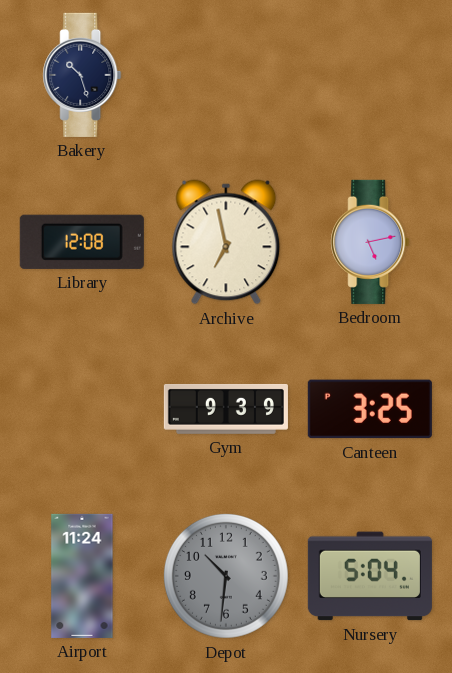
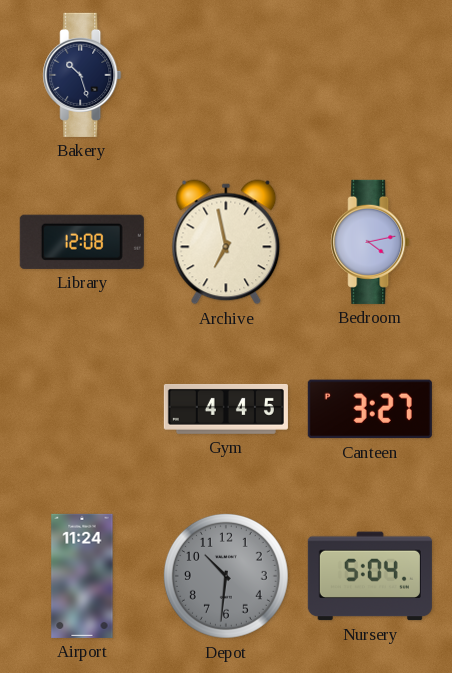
Bedroom: 5:13 -> 4:13 (370, 242)
Gym: 9:39 -> 4:45 (226, 409)
Canteen: 3:25 -> 3:27 (370, 409)
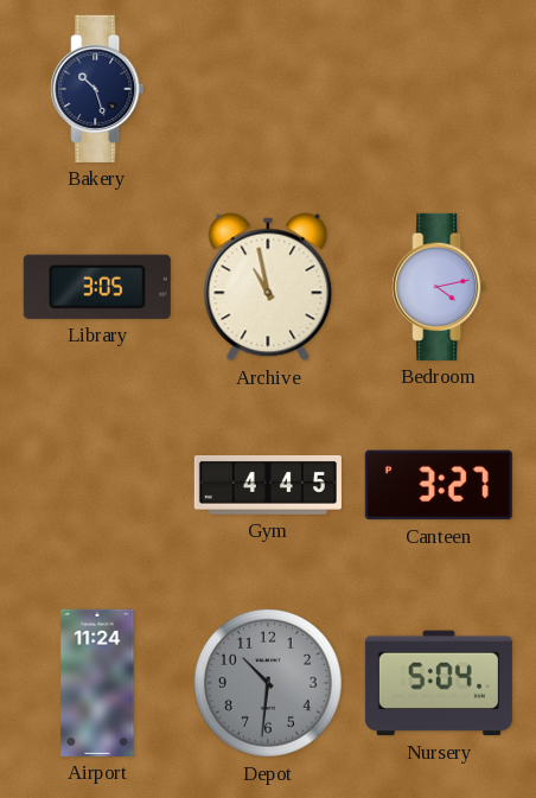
Library: 12:08 -> 3:05 (97, 287)
Archive: 6:58 -> 10:58 (268, 287)
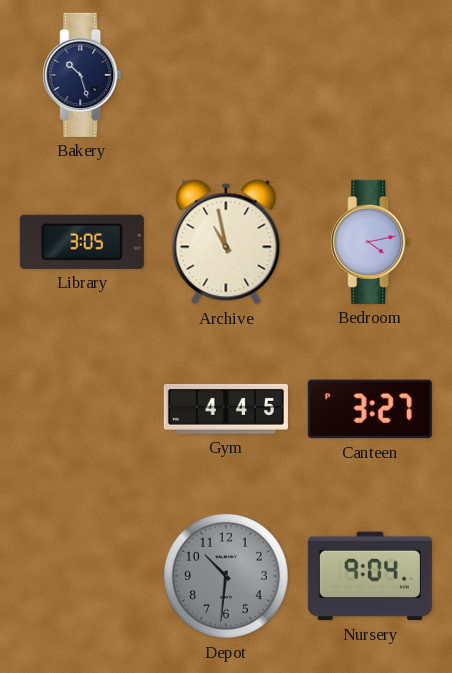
Airport: 11:24 -> none (97, 683)
Nursery: 5:04 -> 9:04 (370, 576)
